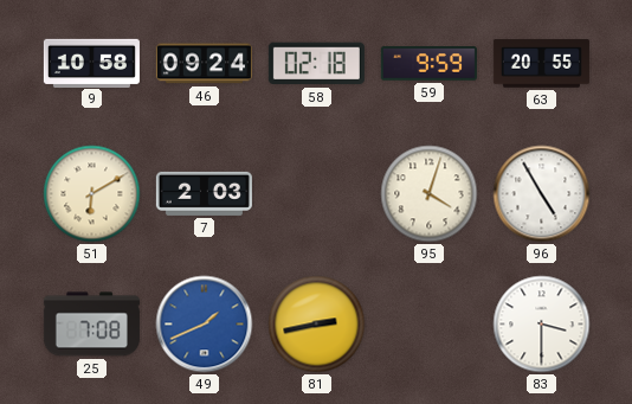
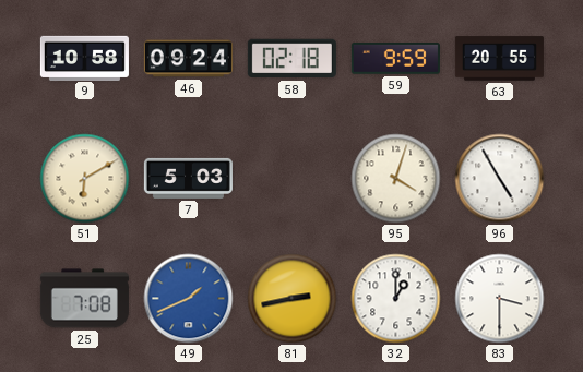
7: 2:03 -> 5:03 (188, 178)
32: none -> 1:00 (396, 299)
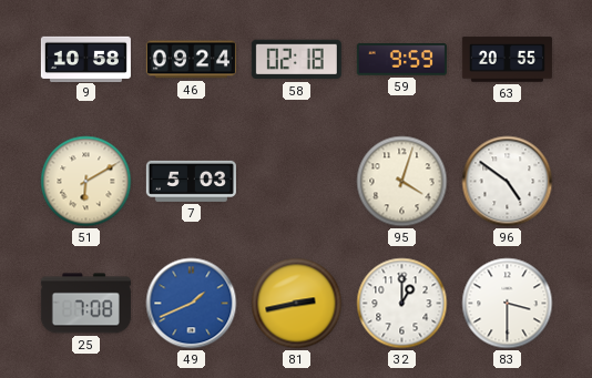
96: 4:55 -> 4:51 (508, 182)
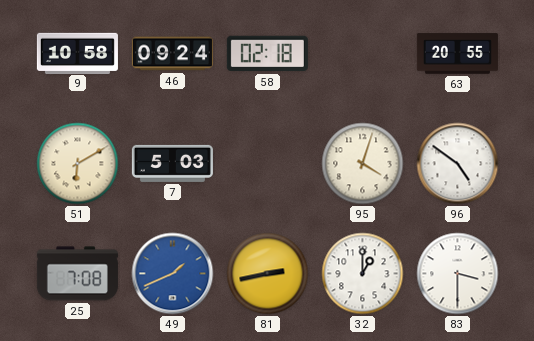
59: 9:59 -> none (401, 60)
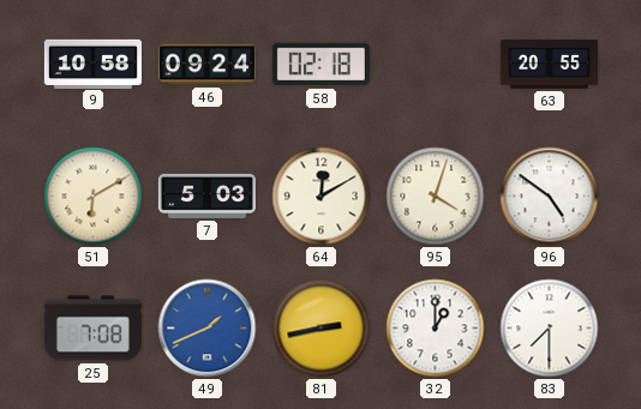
64: none -> 12:10 (322, 197)
83: 3:30 -> 7:30 (550, 329)
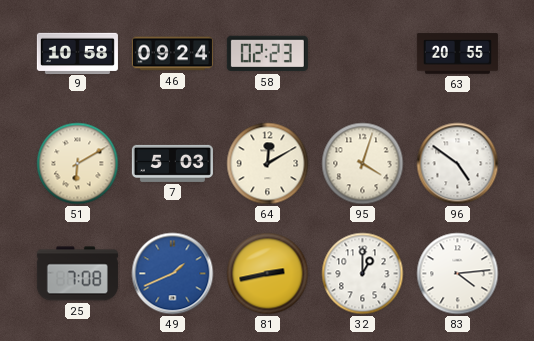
58: 02:18 -> 02:23 (267, 54)
83: 7:30 -> 4:14 (458, 274)
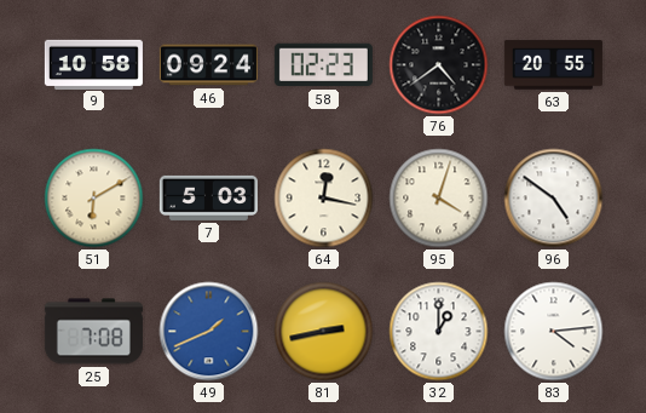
76: none -> 4:39 (439, 65)
64: 12:10 -> 12:17 (324, 199)
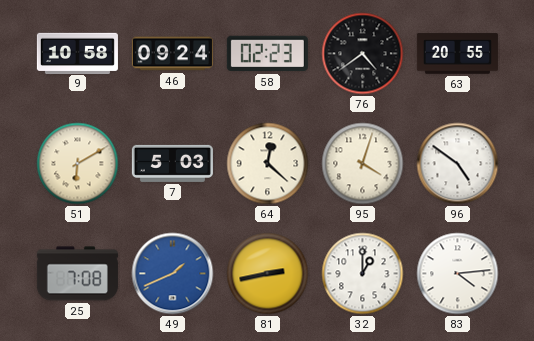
64: 12:17 -> 12:22 (268, 164)
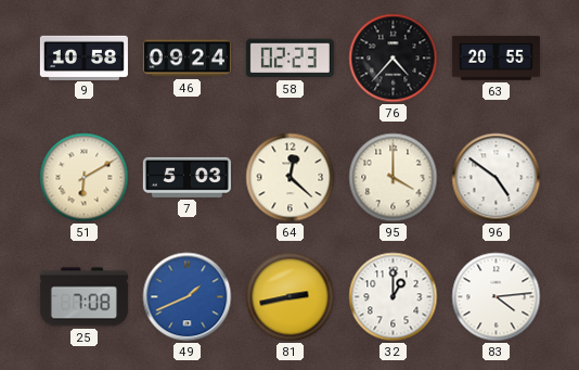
76: 4:39 -> 4:37 (394, 59)
95: 4:03 -> 4:00 (394, 178)
